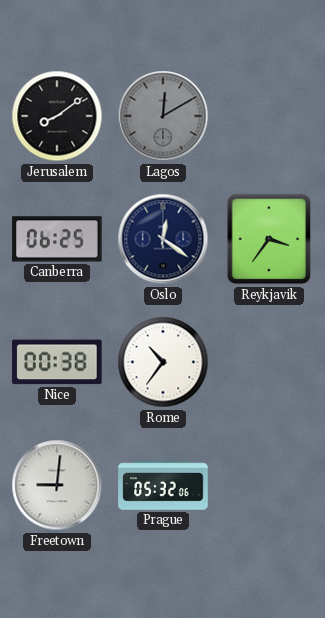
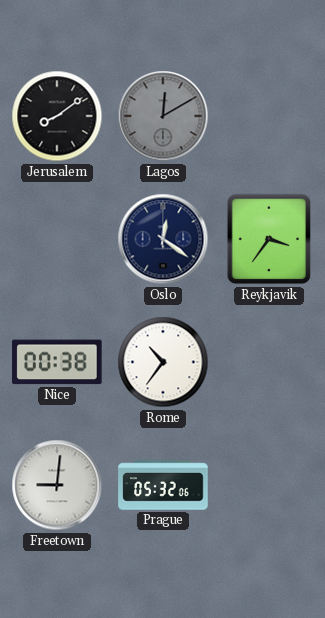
Canberra: 06:25 -> none (57, 239)
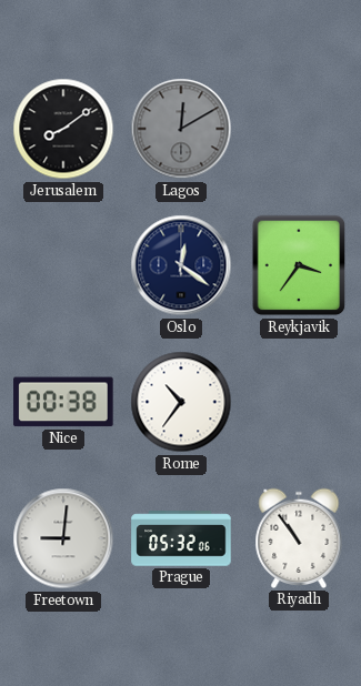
Riyadh: none -> 10:54 (299, 538)
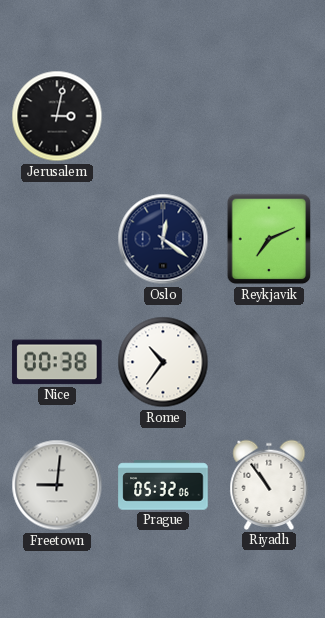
Jerusalem: 8:09 -> 3:02 (57, 116)
Lagos: 12:10 -> none (181, 129)
Reykjavik: 3:36 -> 7:11 (269, 239)
